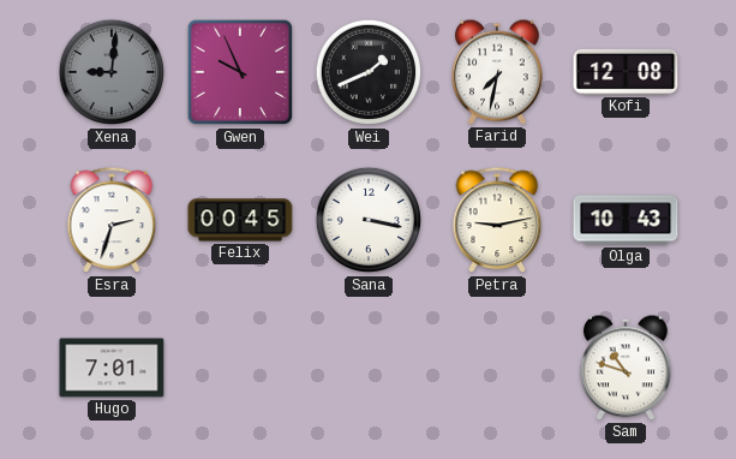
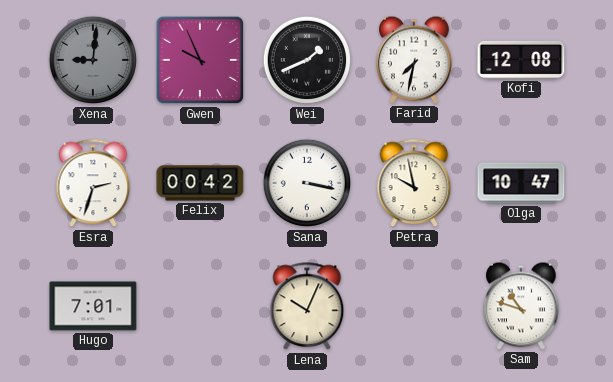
Felix: 00:45 -> 00:42 (200, 183)
Petra: 9:13 -> 9:58 (414, 184)
Olga: 10:43 -> 10:47 (521, 183)
Lena: none -> 10:04 (307, 307)
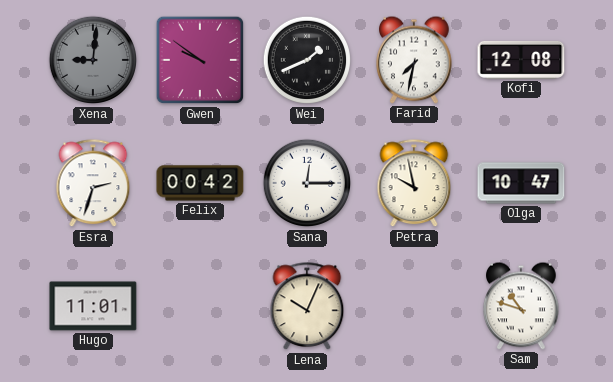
Gwen: 9:56 -> 9:51 (200, 60)
Sana: 3:17 -> 12:15 (307, 183)
Hugo: 7:01 -> 11:01 (93, 306)
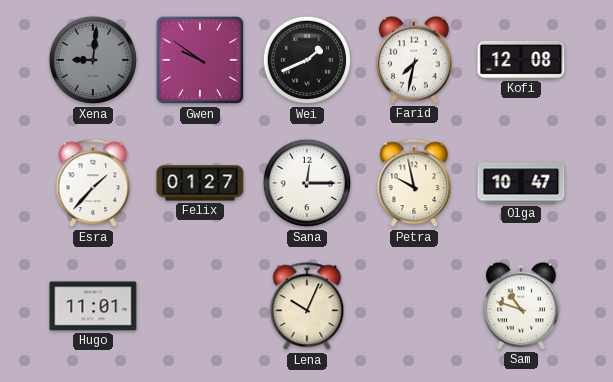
Esra: 2:33 -> 1:37 (93, 184)
Felix: 00:42 -> 01:27 (200, 183)
